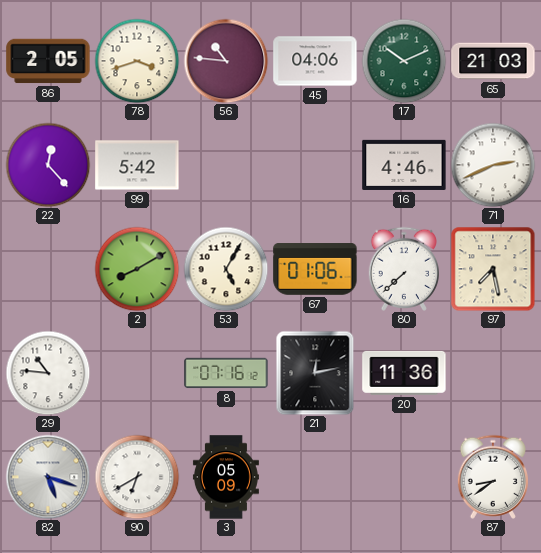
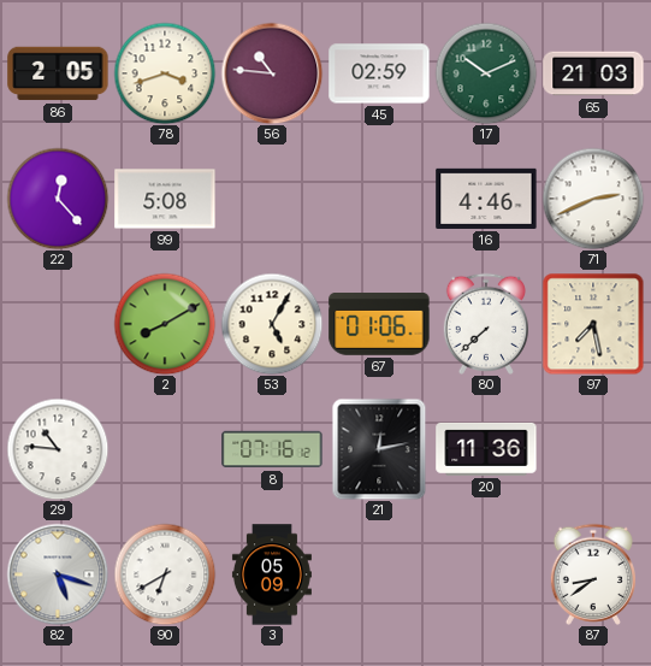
45: 04:06 -> 02:59 (379, 73)
99: 5:42 -> 5:08 (165, 199)
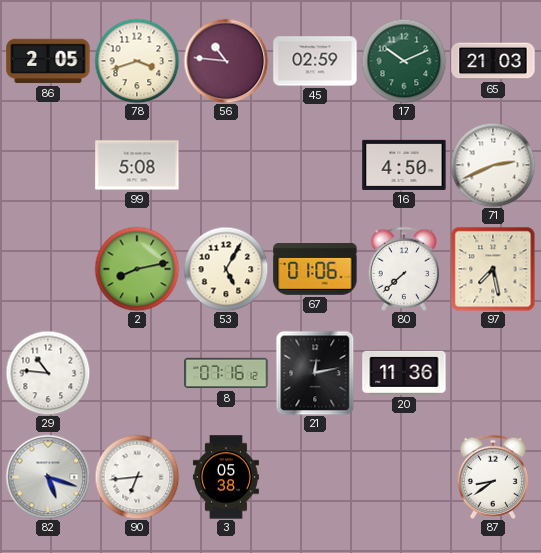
22: 12:23 -> none (58, 199)
16: 4:46 -> 4:50 (404, 165)
2: 8:10 -> 8:13 (137, 269)
90: 6:40 -> 6:44 (137, 477)
3: 05:09 -> 05:38 (226, 477)
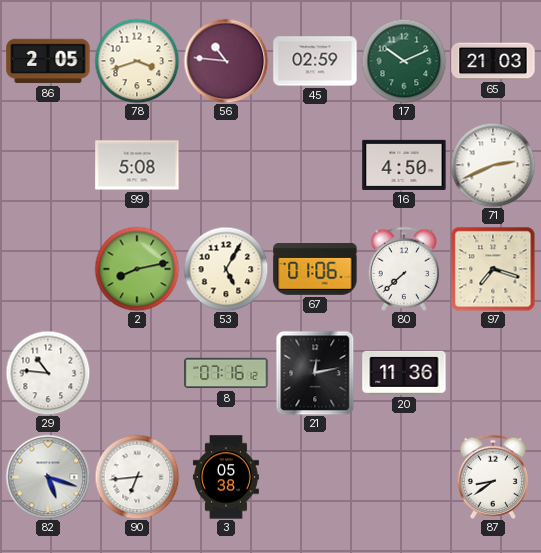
97: 7:28 -> 7:18 (493, 269)
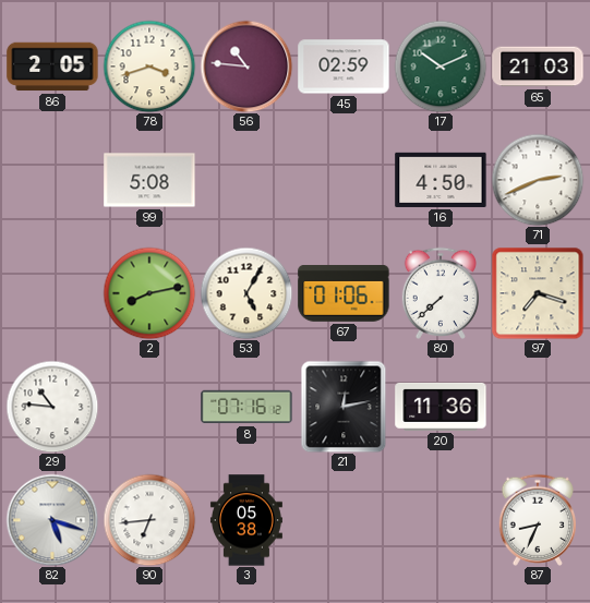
87: 8:39 -> 8:34 (537, 520)
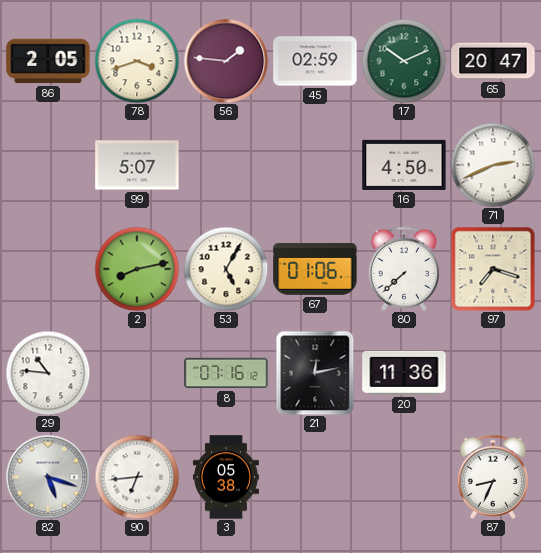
56: 10:46 -> 1:46 (226, 61)
65: 21:03 -> 20:47 (493, 61)
99: 5:08 -> 5:07 (137, 165)
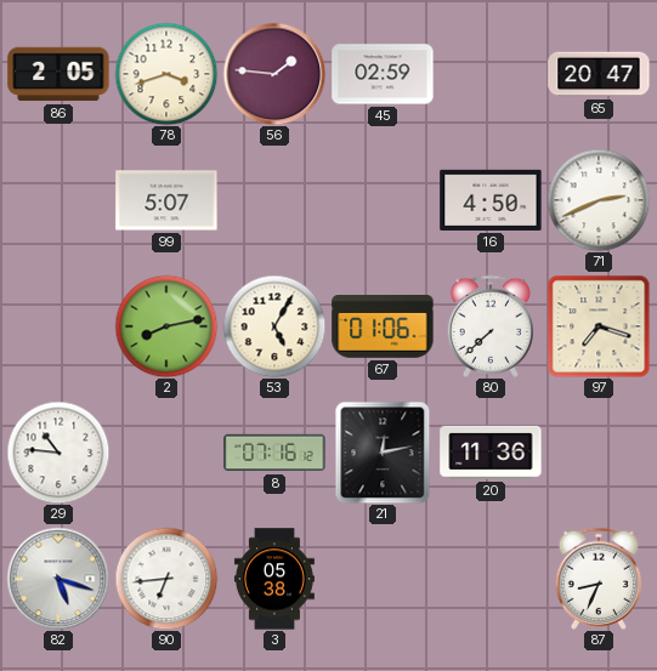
17: 10:11 -> none (404, 61)
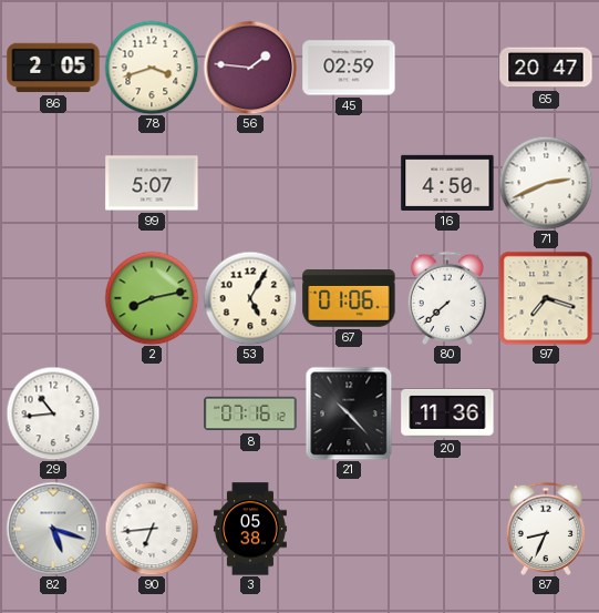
29: 10:46 -> 10:44 (53, 413)
21: 12:13 -> 10:23 (349, 413)
